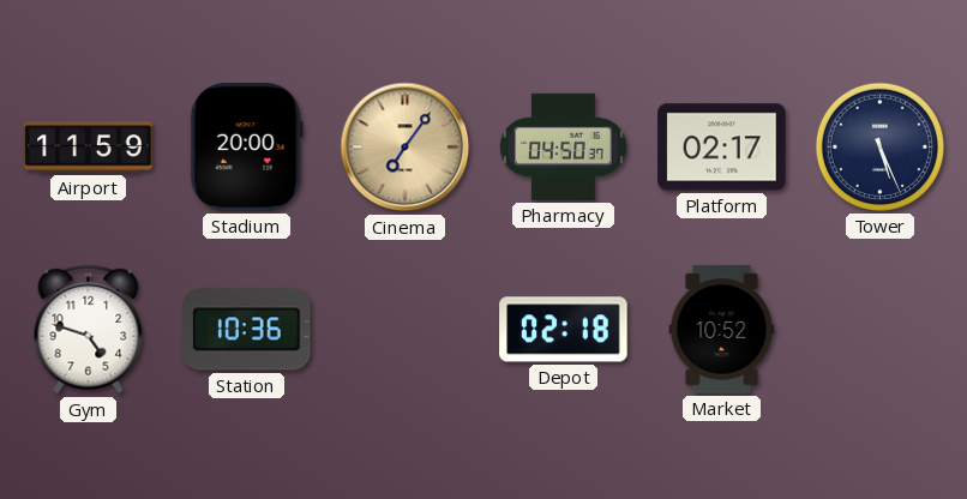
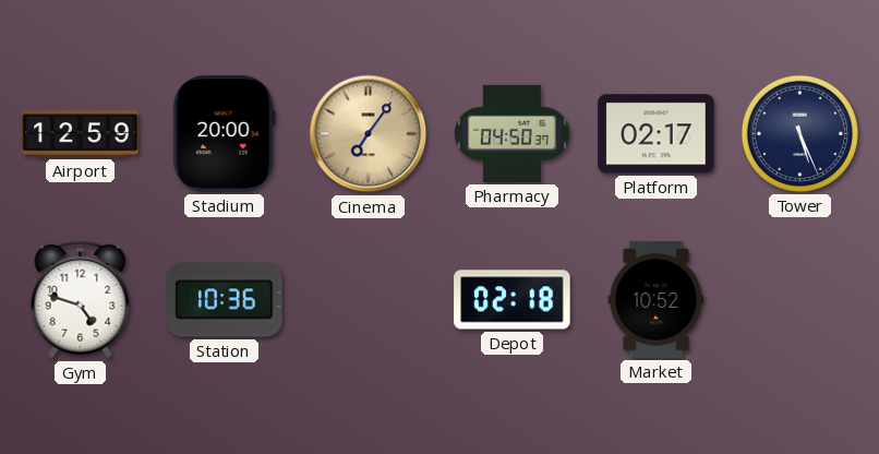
Airport: 11:59 -> 12:59 (81, 134)
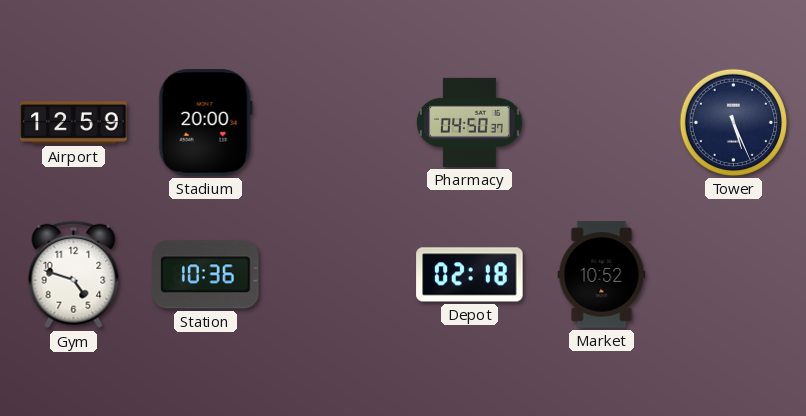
Cinema: 7:06 -> none (369, 134)
Platform: 02:17 -> none (657, 134)
